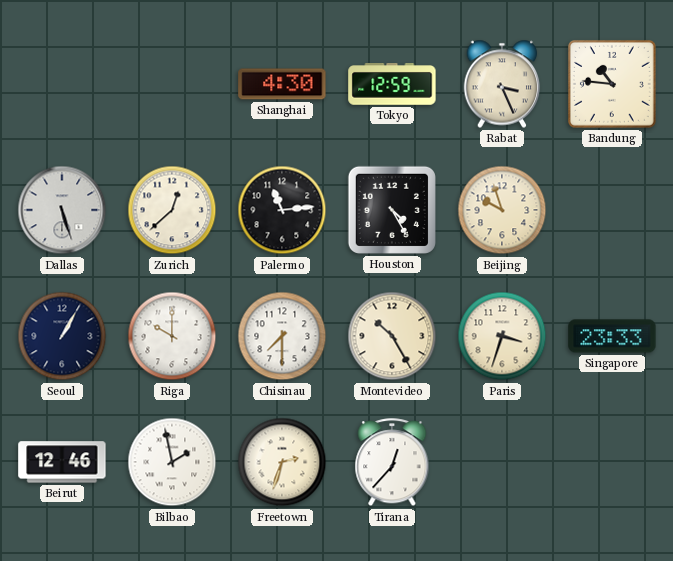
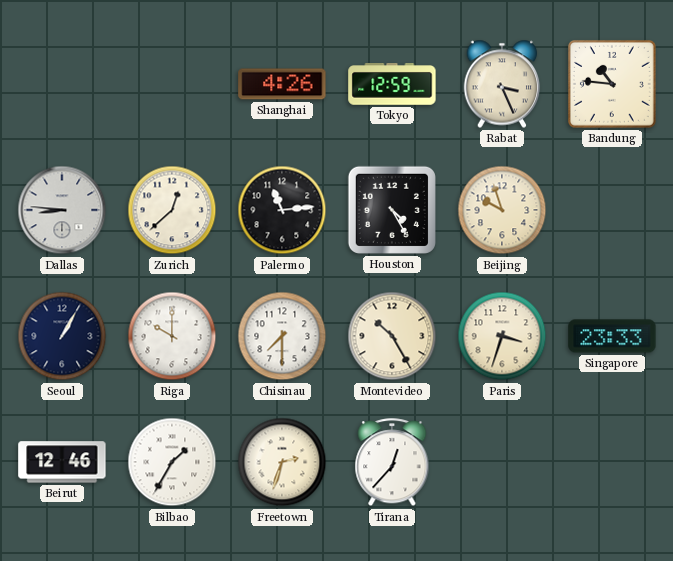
Shanghai: 4:30 -> 4:26 (282, 84)
Dallas: 5:27 -> 8:46 (62, 210)
Bilbao: 1:58 -> 1:35 (172, 462)
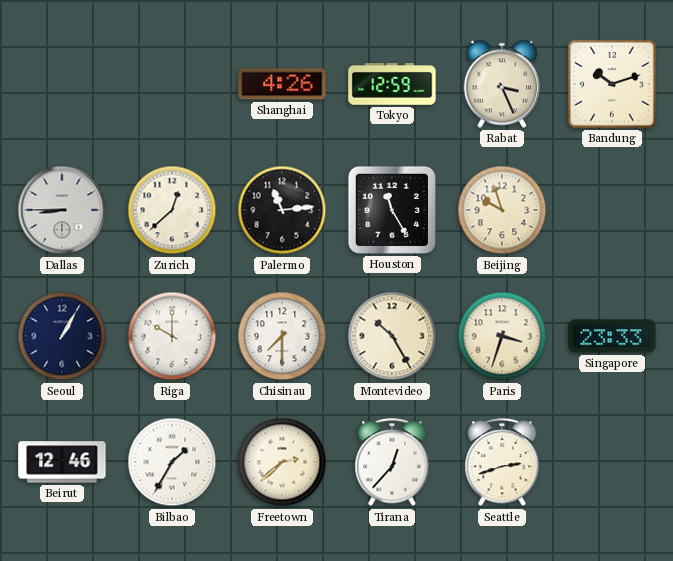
Bandung: 10:46 -> 10:12 (612, 84)
Dallas: 8:46 -> 8:45 (62, 210)
Houston: 4:25 -> 11:25 (392, 210)
Freetown: 2:33 -> 2:38 (282, 462)
Seattle: none -> 2:42 (502, 463)
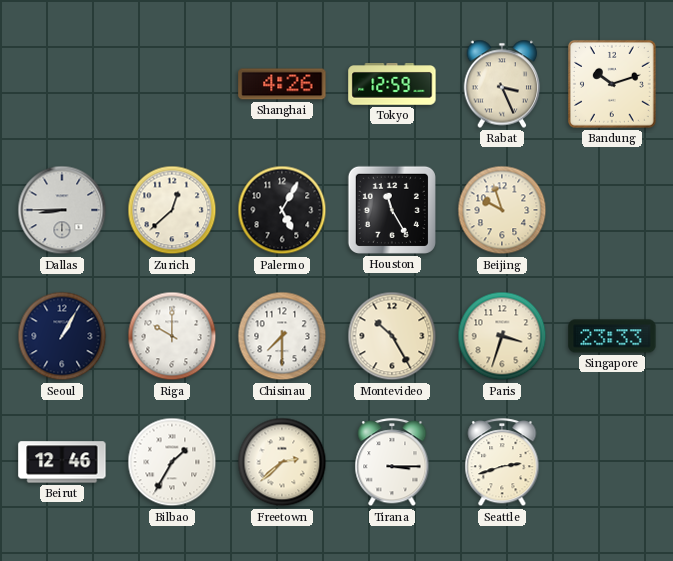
Palermo: 11:14 -> 5:05 (282, 210)
Tirana: 12:37 -> 3:15 (392, 463)
